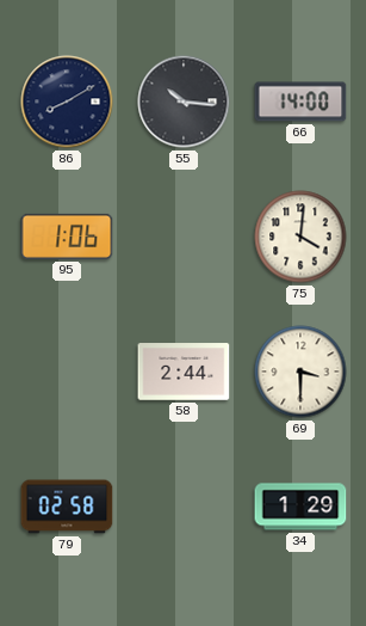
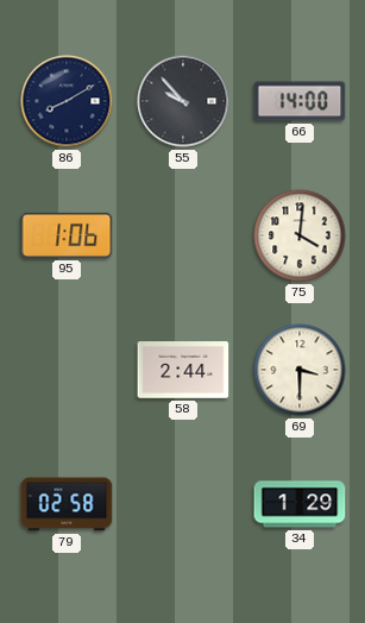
55: 10:16 -> 9:53 (183, 101)
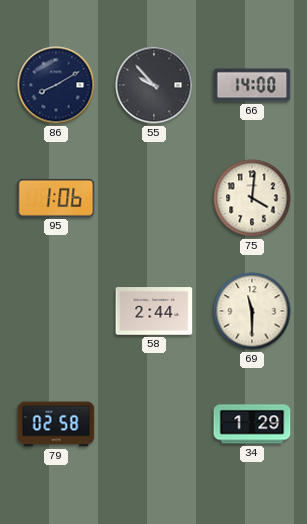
69: 3:30 -> 11:30 (252, 311)
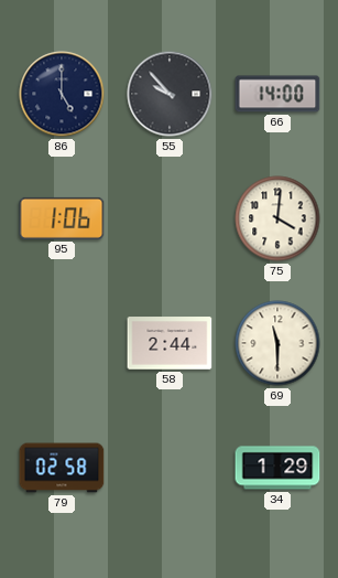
86: 8:10 -> 5:00 (62, 94)
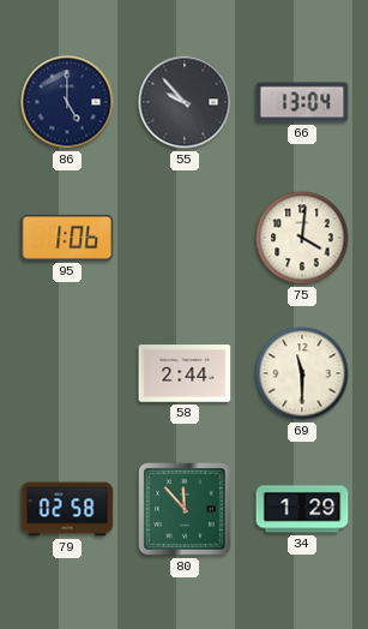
66: 14:00 -> 13:04 (302, 102)
80: none -> 11:53 (186, 510)
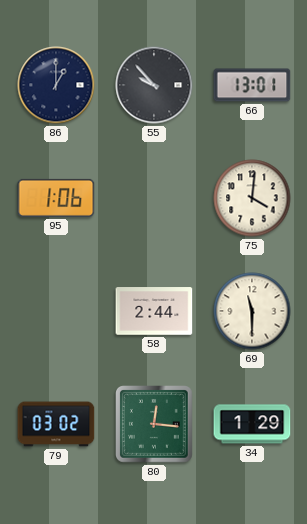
86: 5:00 -> 1:00 (56, 85)
66: 13:04 -> 13:01 (252, 85)
79: 02:58 -> 03:02 (56, 424)
80: 11:53 -> 12:16 (155, 425)
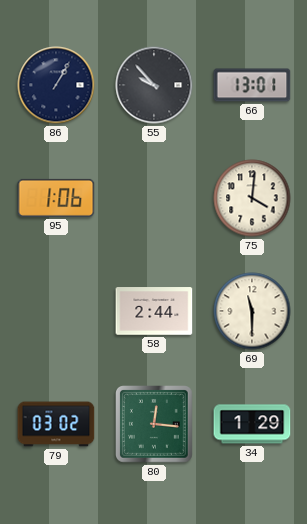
86: 1:00 -> 1:05 (56, 85)
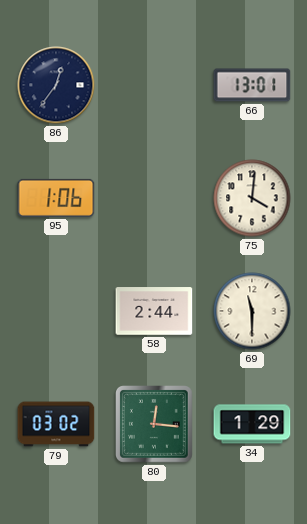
86: 1:05 -> 12:36 (56, 85)
55: 9:53 -> none (154, 85)
